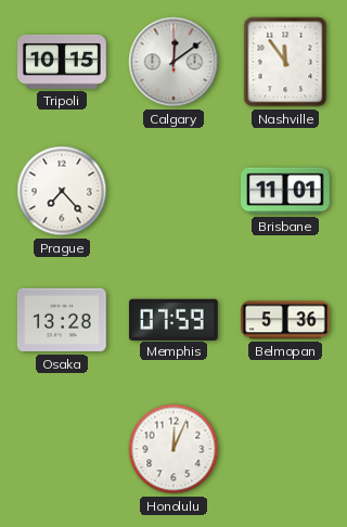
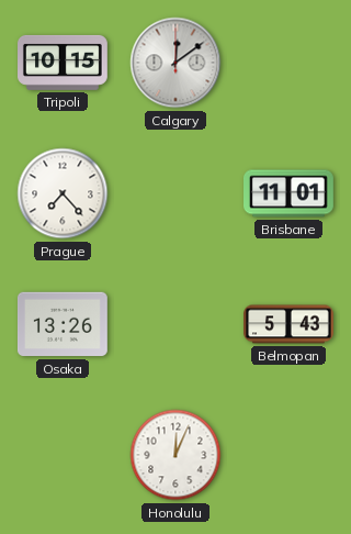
Nashville: 11:54 -> none (285, 62)
Osaka: 13:28 -> 13:26 (63, 324)
Memphis: 07:59 -> none (173, 319)
Belmopan: 5:36 -> 5:43 (290, 324)
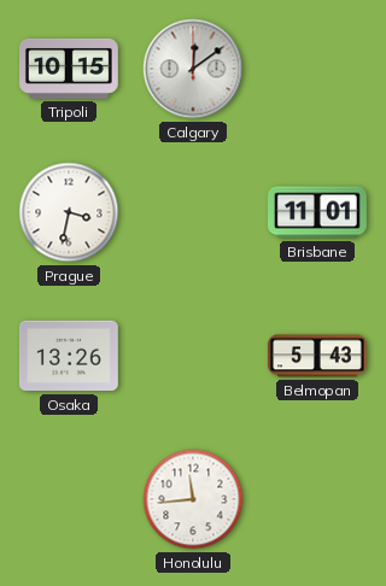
Prague: 7:23 -> 3:32 (69, 212)
Honolulu: 12:04 -> 11:44 (193, 499)
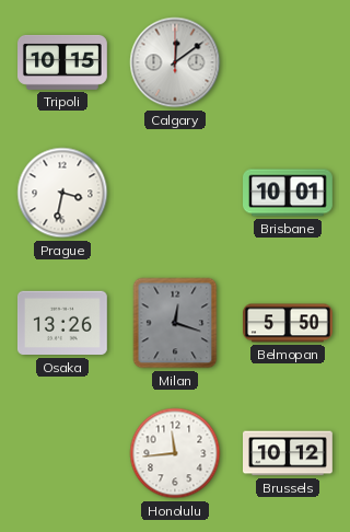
Brisbane: 11:01 -> 10:01 (289, 193)
Milan: none -> 12:18 (175, 323)
Belmopan: 5:43 -> 5:50 (289, 323)
Brussels: none -> 10:12 (289, 453)
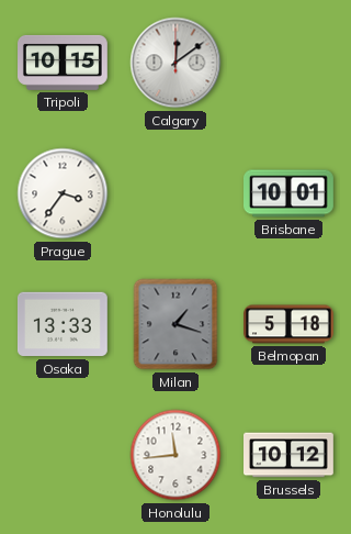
Prague: 3:32 -> 3:36 (63, 193)
Osaka: 13:26 -> 13:33 (63, 324)
Milan: 12:18 -> 1:18 (175, 324)
Belmopan: 5:50 -> 5:18 (290, 324)
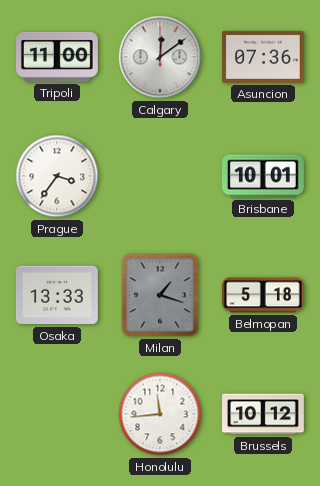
Tripoli: 10:15 -> 11:00 (58, 57)
Asuncion: none -> 07:36 (264, 57)
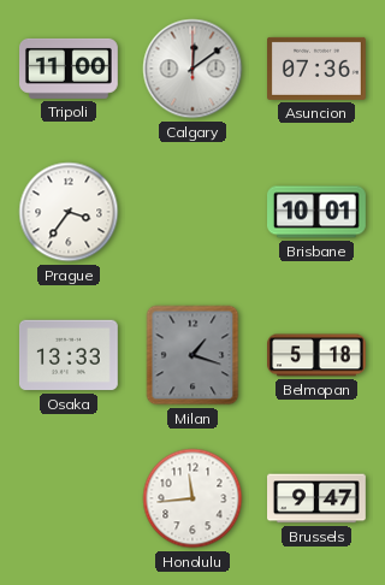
Brussels: 10:12 -> 9:47 (318, 498)
